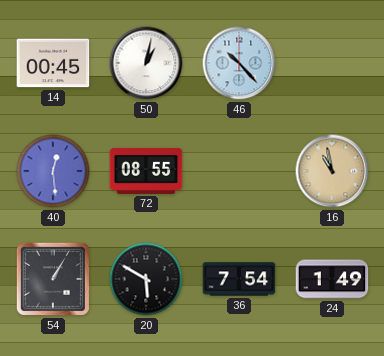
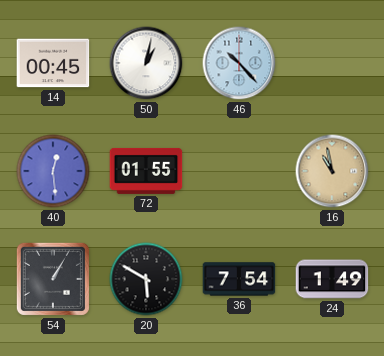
72: 08:55 -> 01:55 (146, 171)
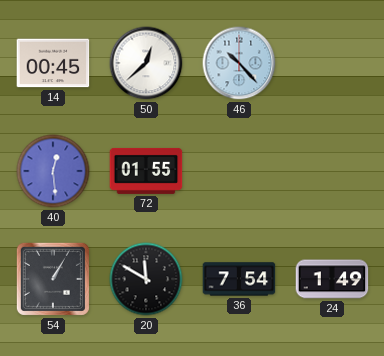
50: 1:02 -> 12:38 (146, 63)
16: 10:58 -> none (332, 171)
20: 5:50 -> 11:50 (146, 279)
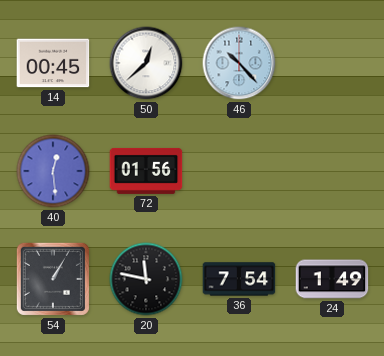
72: 01:55 -> 01:56 (146, 171)
20: 11:50 -> 11:47 (146, 279)
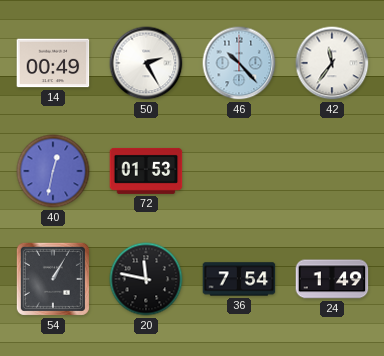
14: 00:45 -> 00:49 (53, 63)
50: 12:38 -> 2:25 (146, 63)
42: none -> 11:36 (332, 63)
40: 12:29 -> 12:32 (53, 171)
72: 01:56 -> 01:53 (146, 171)
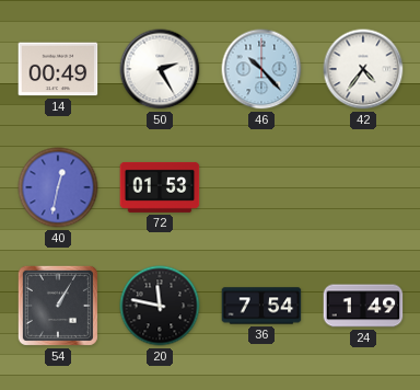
42: 11:36 -> 4:36 (363, 69)
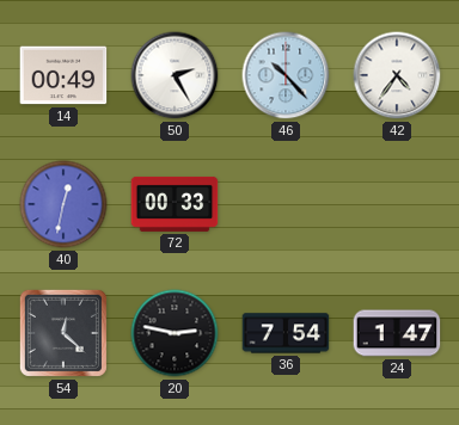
72: 01:53 -> 00:33 (175, 204)
54: 1:05 -> 12:22 (63, 333)
20: 11:47 -> 2:47 (175, 333)
24: 1:49 -> 1:47 (397, 333)
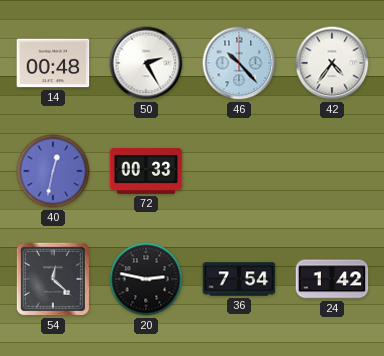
14: 00:49 -> 00:48 (53, 63)
24: 1:47 -> 1:42 (332, 279)
